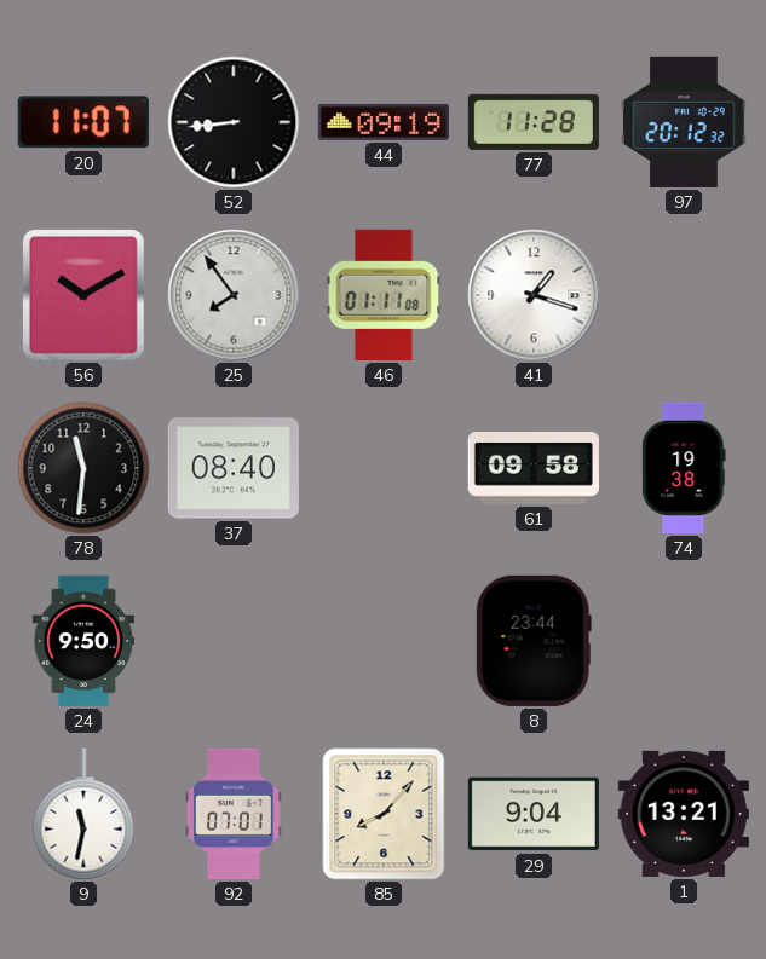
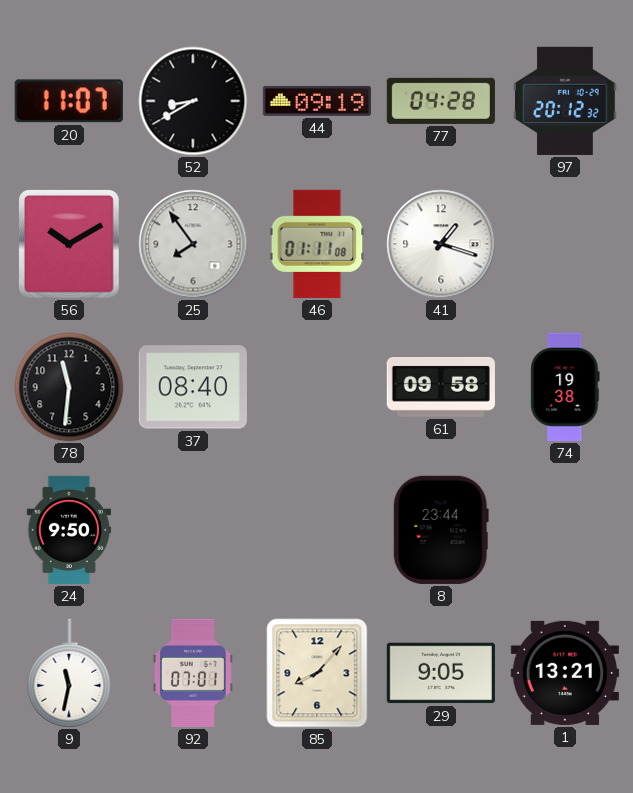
52: 8:44 -> 8:40 (193, 101)
77: 11:28 -> 04:28 (441, 101)
29: 9:04 -> 9:05 (441, 673)
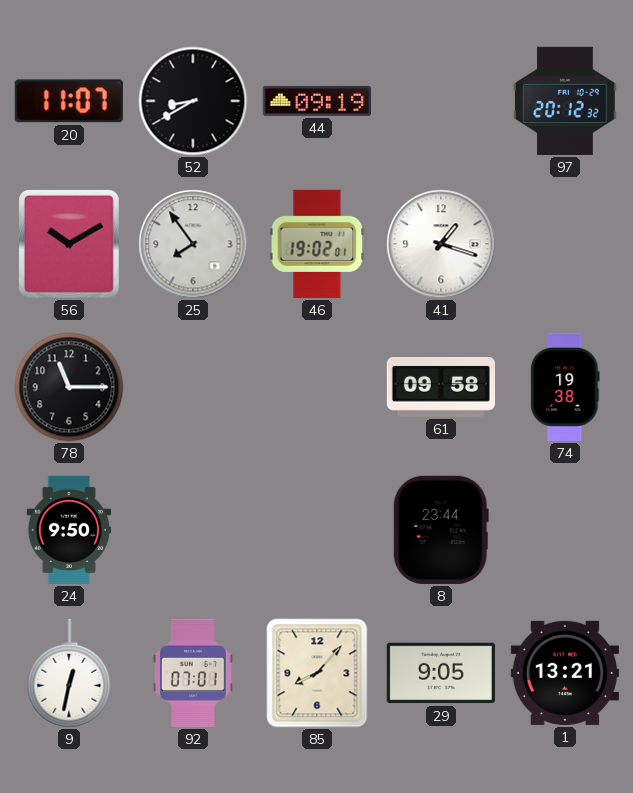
77: 04:28 -> none (441, 101)
46: 01:11 -> 19:02 (317, 244)
78: 11:31 -> 11:15 (69, 387)
37: 08:40 -> none (193, 387)
9: 11:32 -> 12:32 (69, 673)
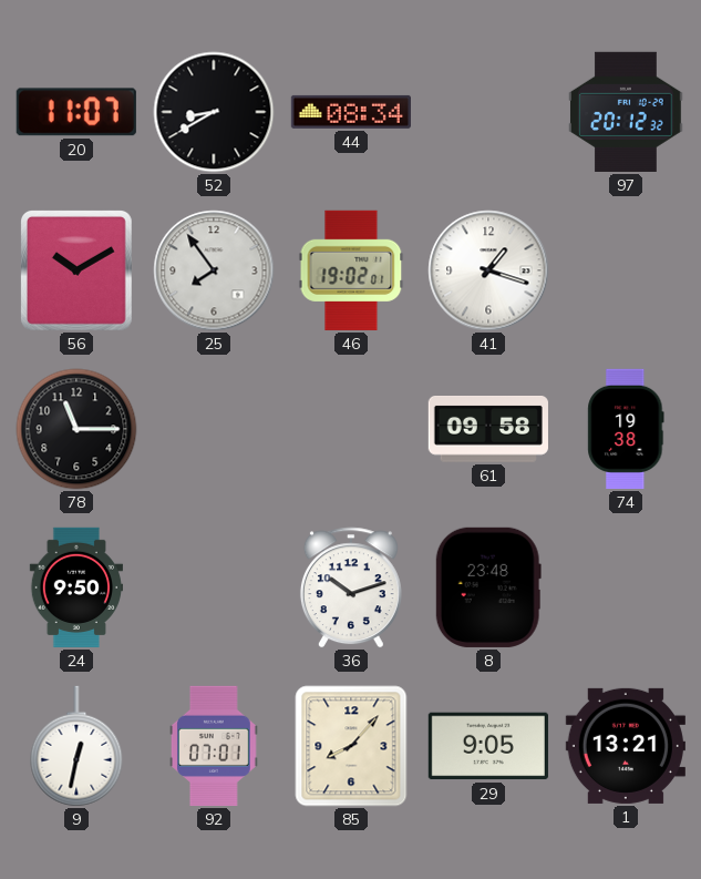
44: 09:19 -> 08:34 (351, 112)
36: none -> 10:12 (351, 587)
8: 23:44 -> 23:48 (488, 587)
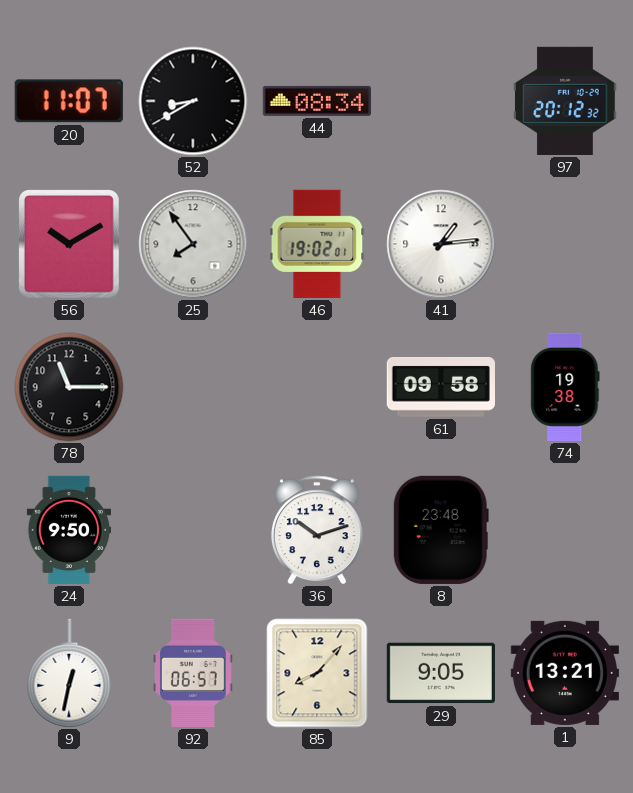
41: 1:18 -> 1:14 (441, 244)
92: 07:01 -> 06:57 (194, 673)
